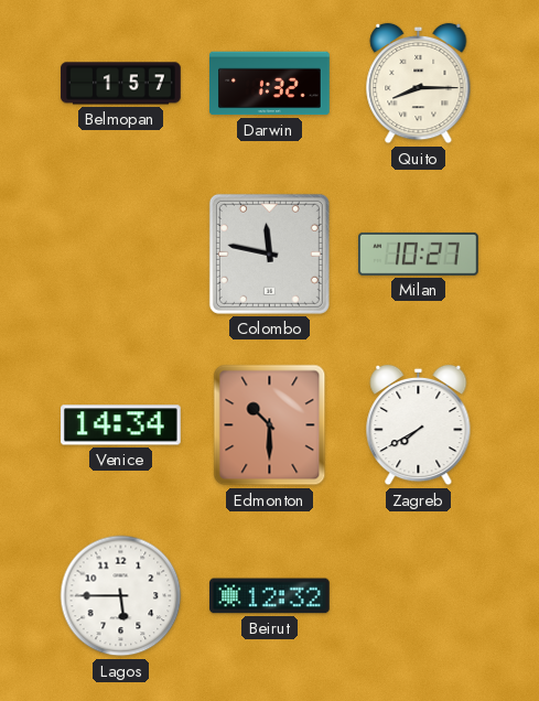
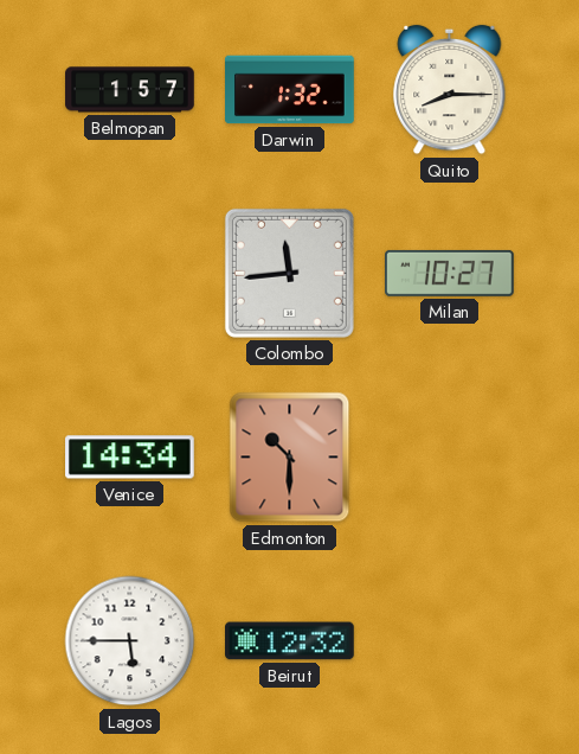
Colombo: 11:47 -> 11:44 (289, 273)
Zagreb: 7:40 -> none (419, 425)
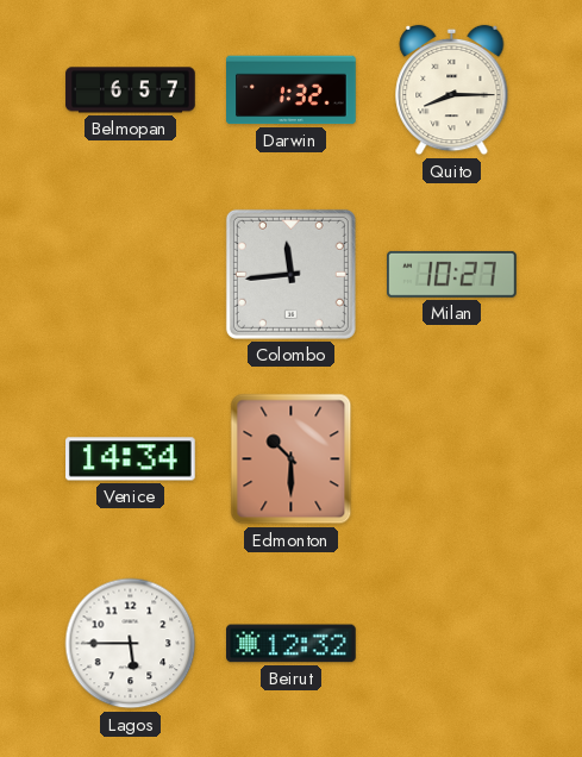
Belmopan: 1:57 -> 6:57 (131, 90)
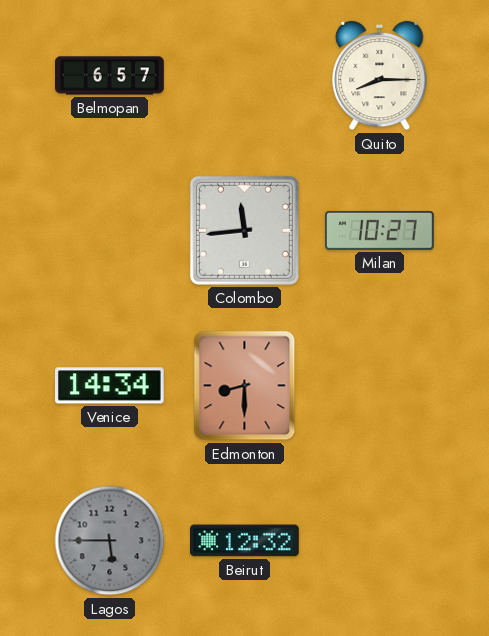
Darwin: 1:32 -> none (292, 90)
Edmonton: 10:30 -> 8:30 (245, 386)
Lagos dial: white -> grey (110, 541)
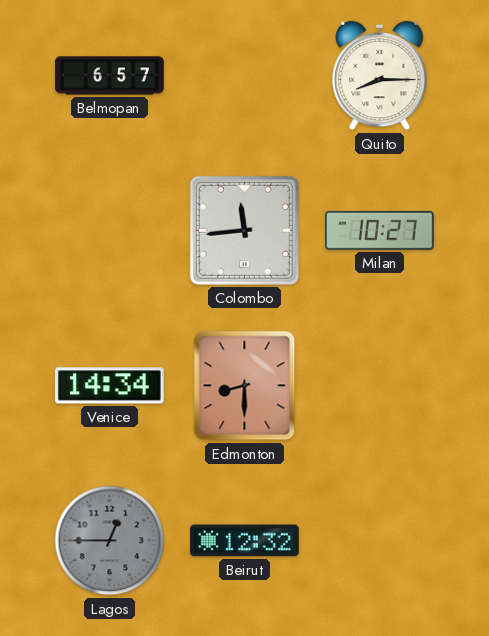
Lagos: 5:45 -> 12:45 (110, 541)
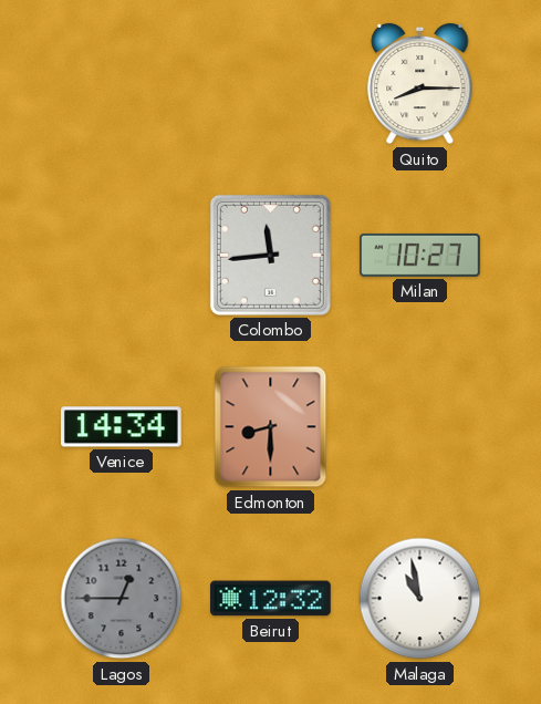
Belmopan: 6:57 -> none (110, 76)
Malaga: none -> 10:58 (420, 599)
